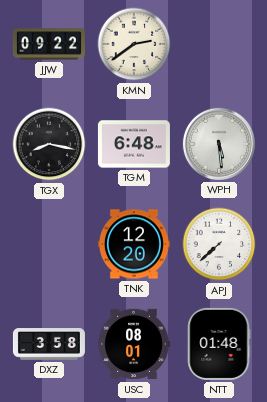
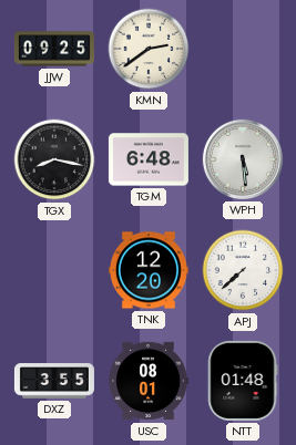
JJW: 09:22 -> 09:25 (54, 49)
DXZ: 3:58 -> 3:55 (54, 381)
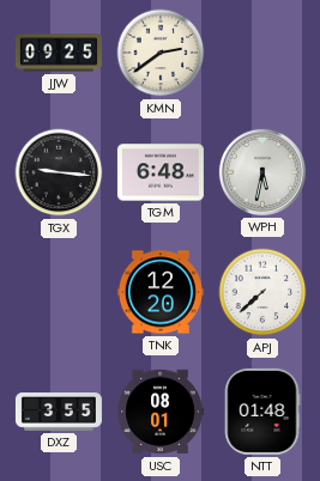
TGX: 8:17 -> 9:16 (59, 172)
WPH: 5:29 -> 5:32 (262, 172)
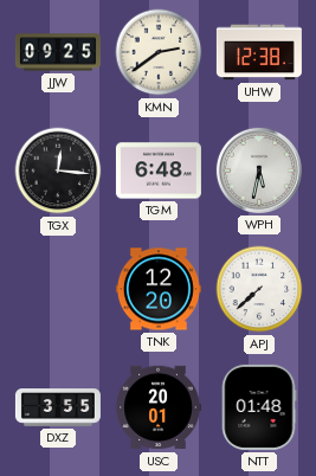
UHW: none -> 12:38 (259, 52)
TGX: 9:16 -> 12:16 (58, 171)
USC: 08:01 -> 20:01 (159, 407)
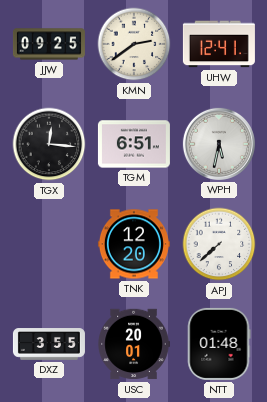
UHW: 12:38 -> 12:41 (219, 44)
TGM: 6:48 -> 6:51 (134, 144)
